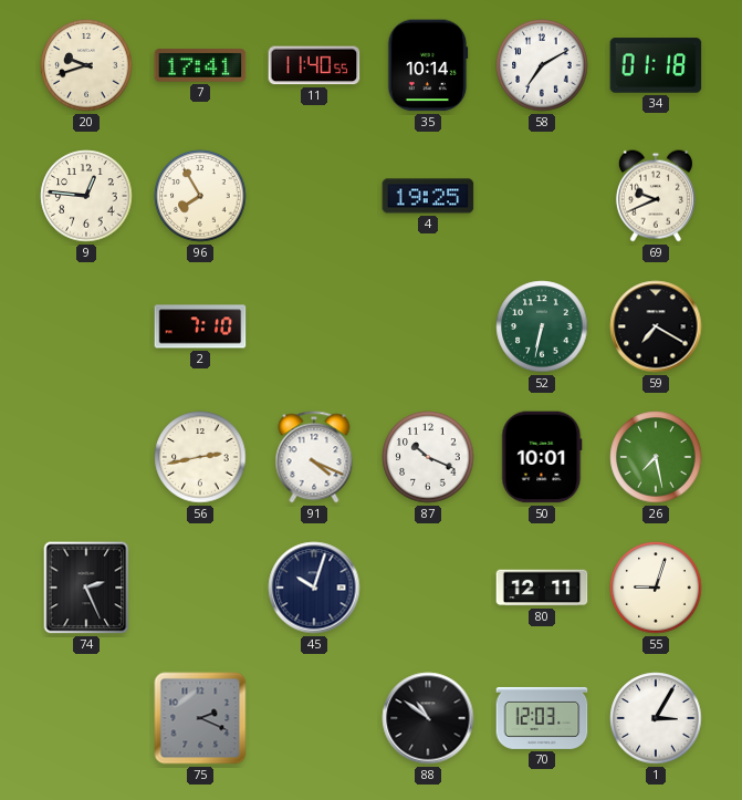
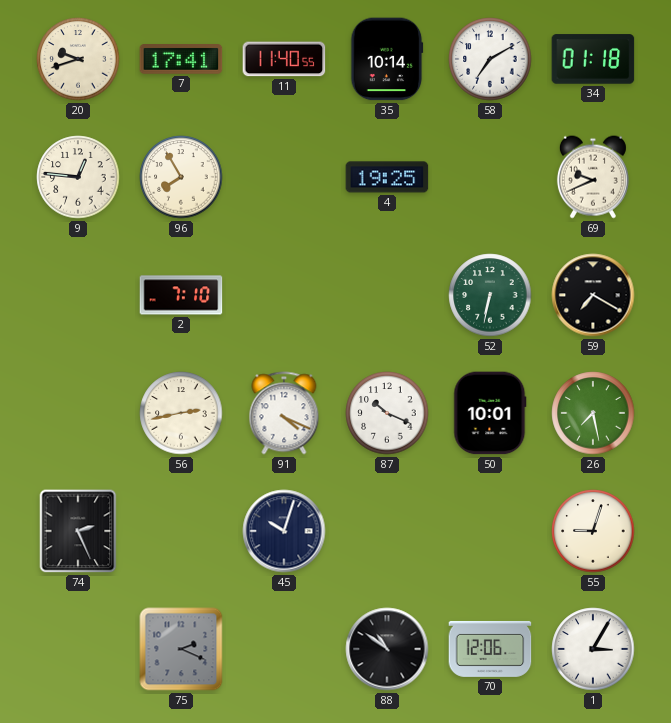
80: 12:11 -> none (542, 588)
70: 12:03 -> 12:06 (490, 649)
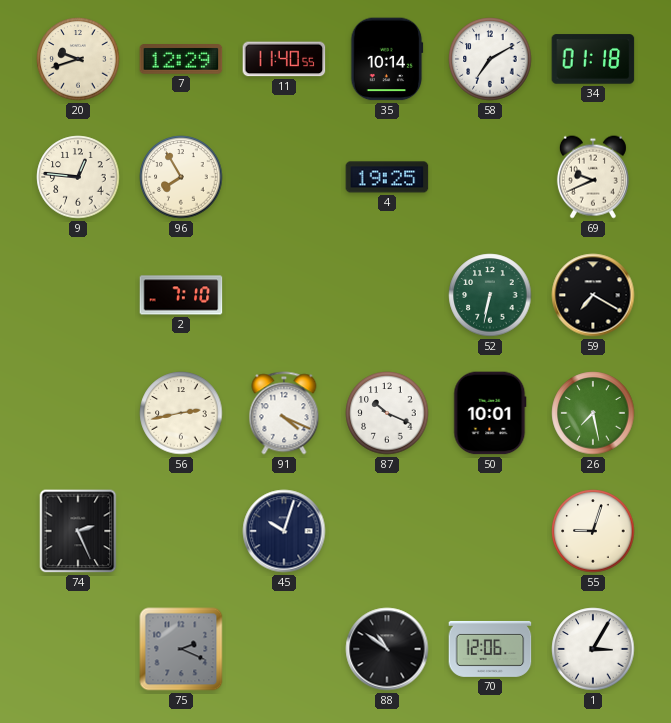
7: 17:41 -> 12:29 (181, 60)
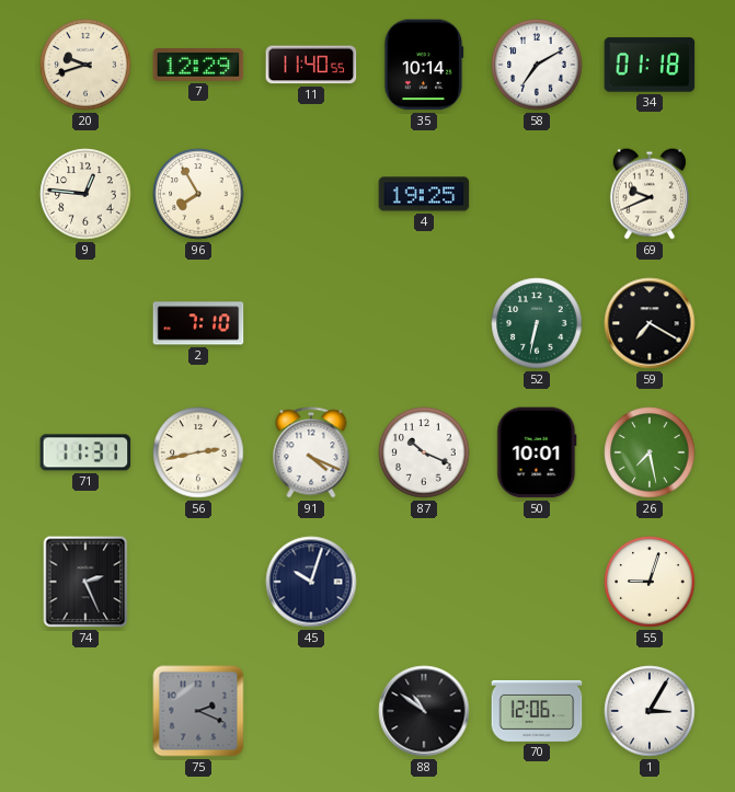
71: none -> 11:31 (85, 452)
